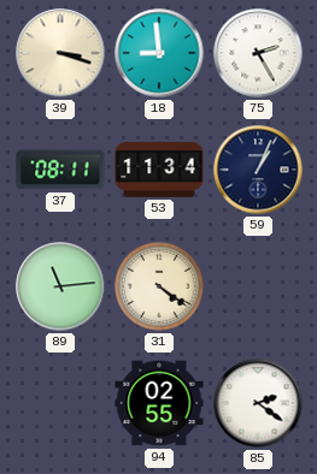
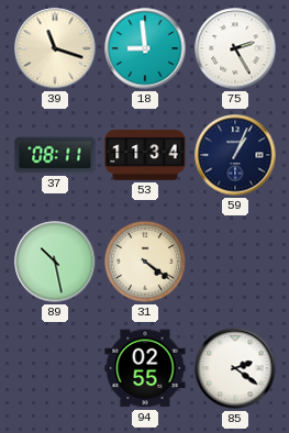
39: 3:18 -> 11:18 (55, 48)
89: 11:14 -> 10:28 (55, 262)
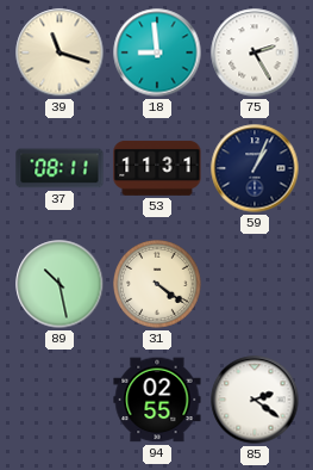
53: 11:34 -> 11:31 (157, 168)
